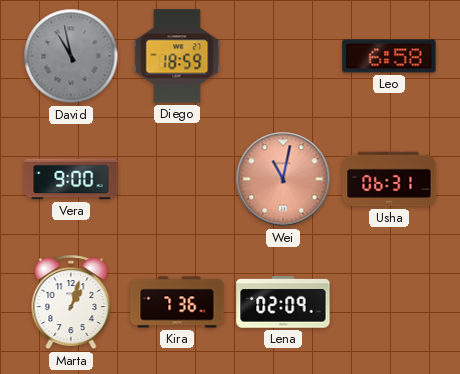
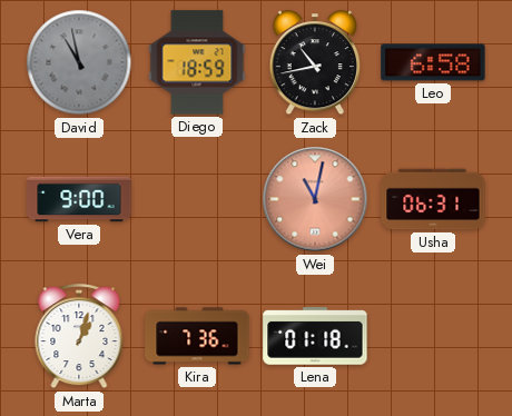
Zack: none -> 10:43 (315, 63)
Lena: 02:09 -> 01:18 (315, 336)
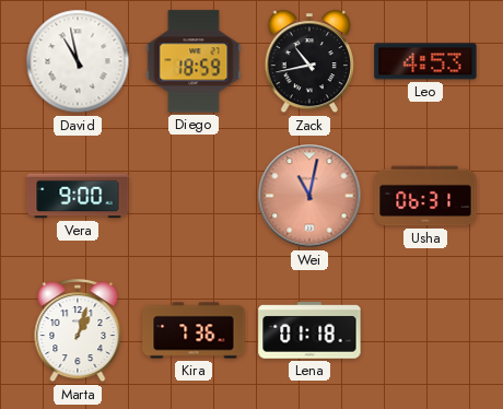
David dial: grey -> white (78, 61)
Leo: 6:58 -> 4:53 (425, 61)
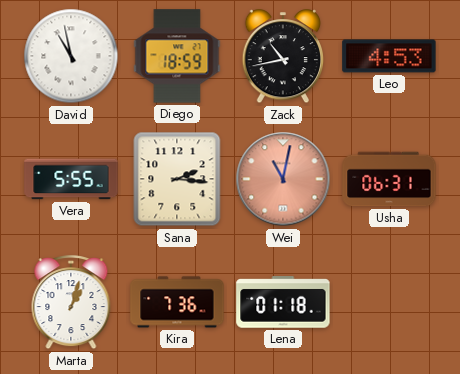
Vera: 9:00 -> 5:55 (71, 179)
Sana: none -> 2:16 (177, 179)
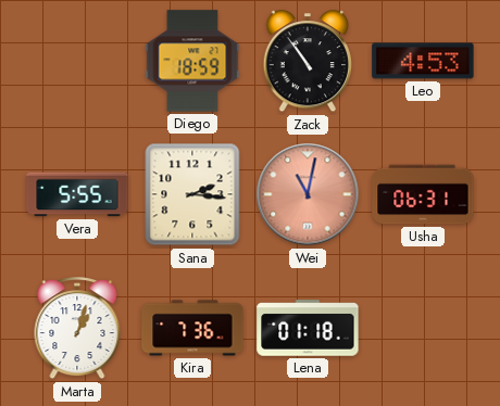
David: 10:58 -> none (71, 56)
Zack: 10:43 -> 10:54 (308, 62)
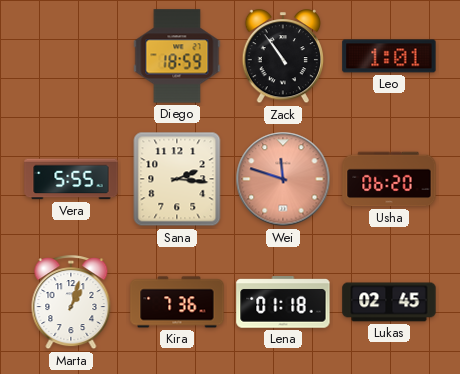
Leo: 4:53 -> 1:01 (389, 56)
Wei: 11:02 -> 11:48 (283, 179)
Usha: 06:31 -> 06:20 (389, 179)
Lukas: none -> 02:45 (389, 302)
